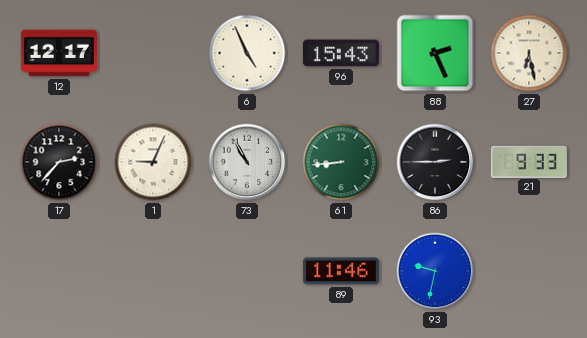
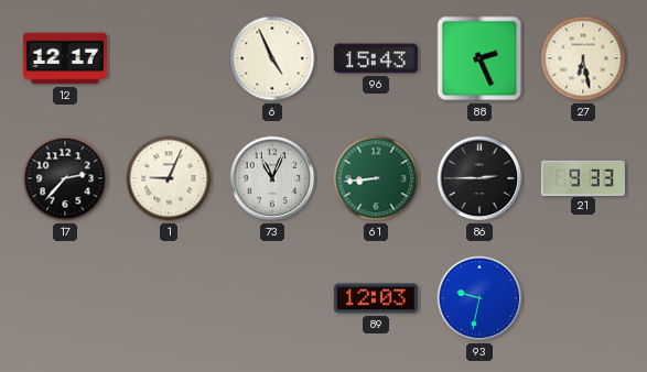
73: 10:55 -> 11:04 (272, 178)
89: 11:46 -> 12:03 (376, 298)
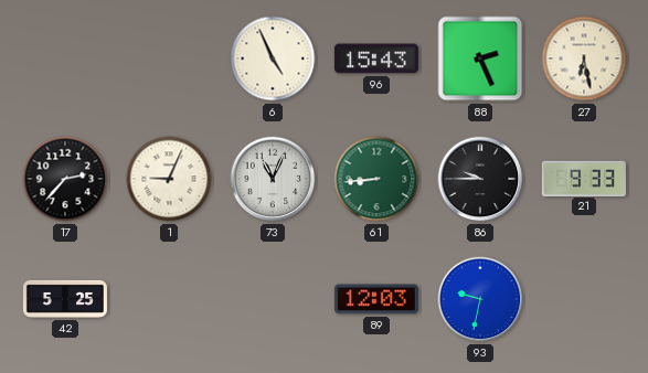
12: 12:17 -> none (65, 58)
86: 2:45 -> 9:45 (480, 179)
42: none -> 5:25 (65, 299)
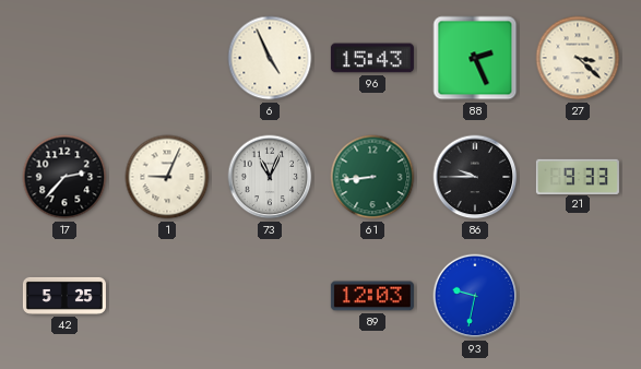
27: 6:28 -> 3:22 (578, 58)
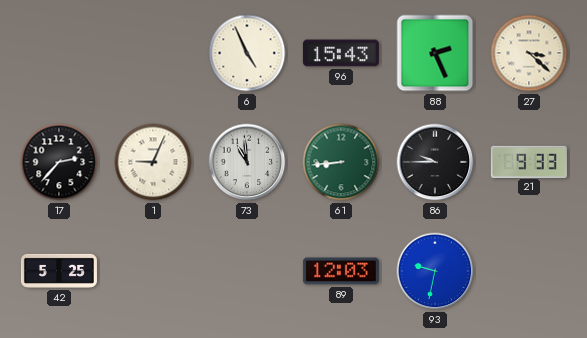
73: 11:04 -> 10:59 (247, 162)
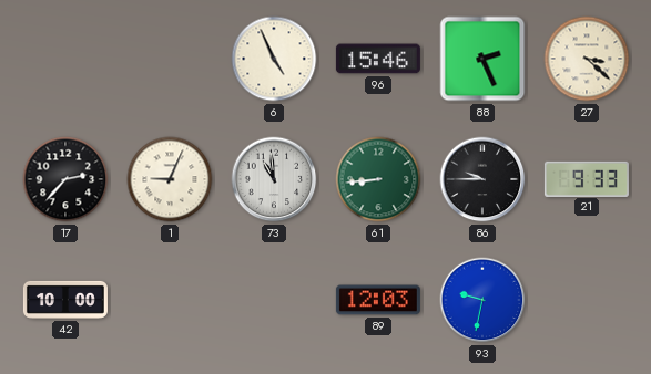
96: 15:43 -> 15:46 (378, 59)
42: 5:25 -> 10:00 (65, 300)
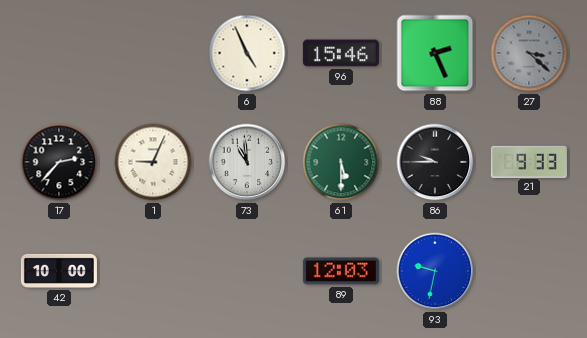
27 dial: cream -> grey (529, 53)
61: 8:44 -> 5:30 (341, 162)
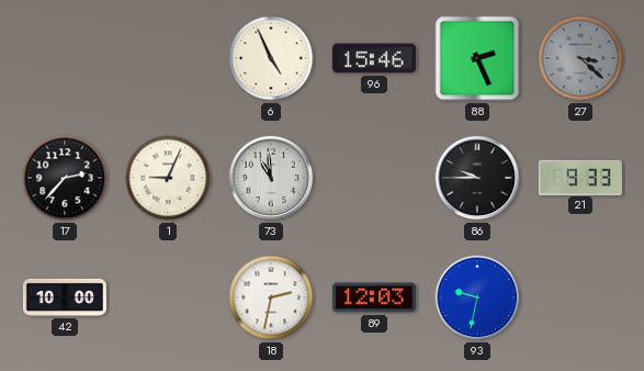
61: 5:30 -> none (341, 162)
18: none -> 2:32 (271, 297)
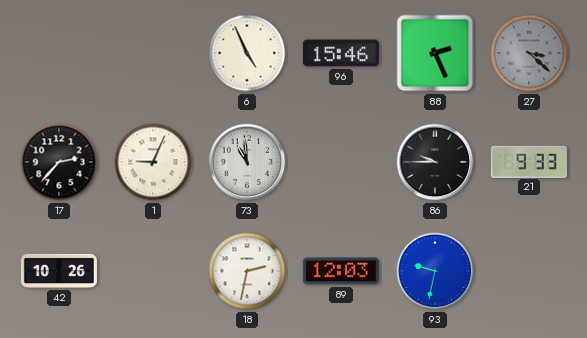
42: 10:00 -> 10:26 (59, 271)
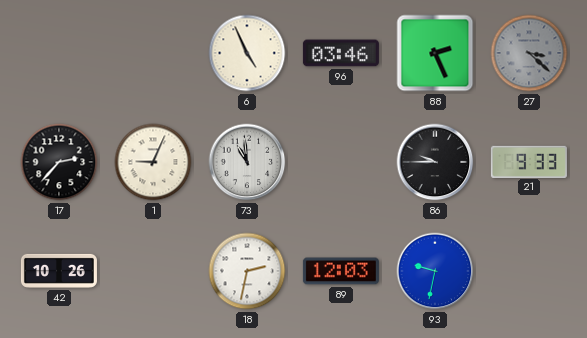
96: 15:46 -> 03:46 (341, 53)
